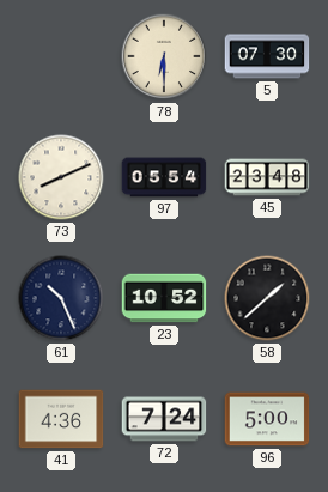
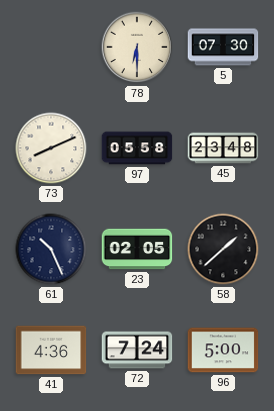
97: 05:54 -> 05:58 (137, 148)
23: 10:52 -> 02:05 (137, 249)
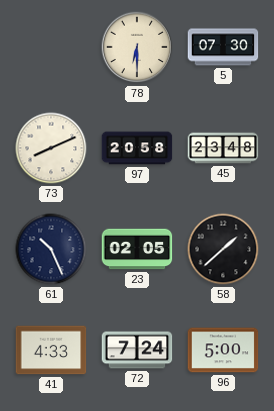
97: 05:58 -> 20:58 (137, 148)
41: 4:36 -> 4:33 (51, 350)
